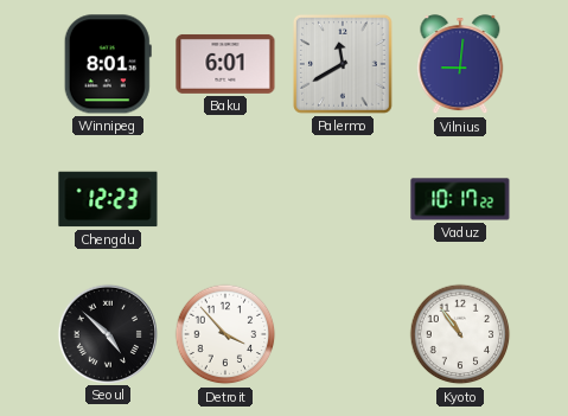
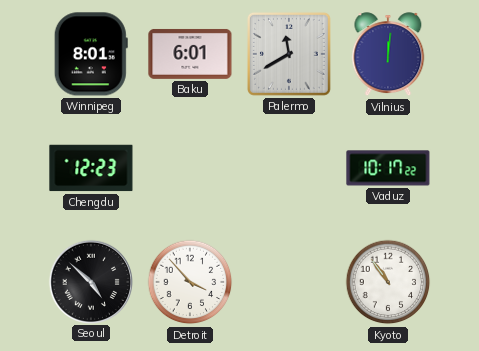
Vilnius: 9:01 -> 12:01 (388, 55)
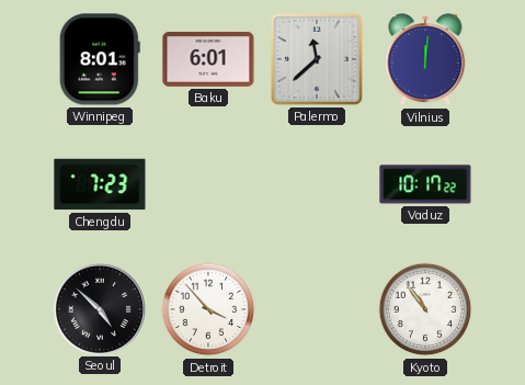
Palermo: 11:40 -> 11:38 (317, 59)
Chengdu: 12:23 -> 7:23 (100, 184)
